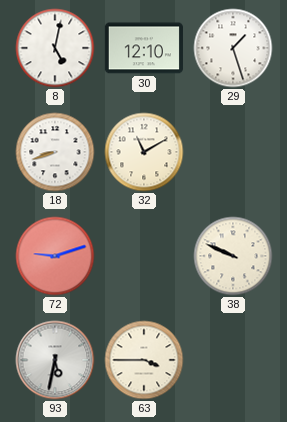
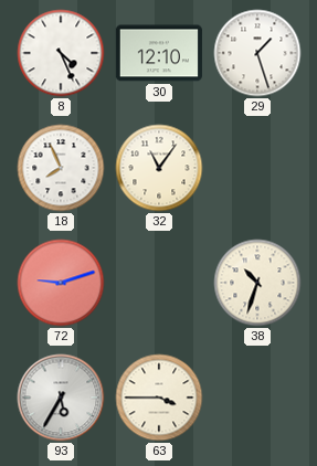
8: 5:02 -> 4:26 (61, 53)
18: 8:42 -> 7:56 (61, 168)
32: 11:10 -> 11:06 (159, 168)
38: 9:49 -> 10:33 (257, 283)
93: 5:32 -> 5:35 (61, 398)
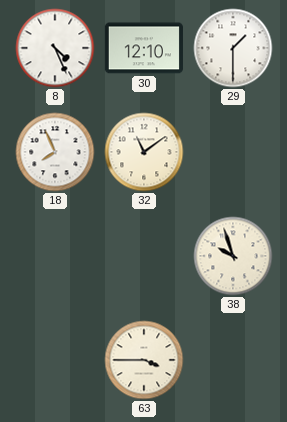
29: 1:27 -> 1:30 (233, 48)
32: 11:06 -> 11:09 (144, 152)
72: 9:12 -> none (61, 283)
38: 10:33 -> 9:57 (233, 256)
93: 5:35 -> none (61, 398)
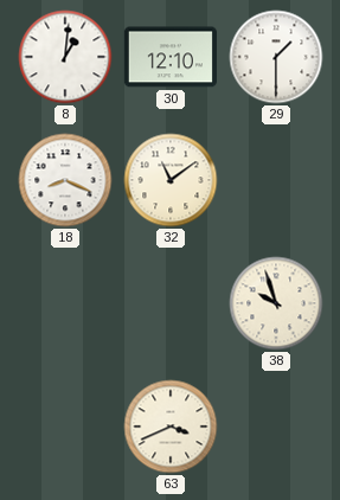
8: 4:26 -> 1:01 (65, 57)
18: 7:56 -> 8:19 (65, 180)
63: 3:45 -> 3:41 (171, 427)
